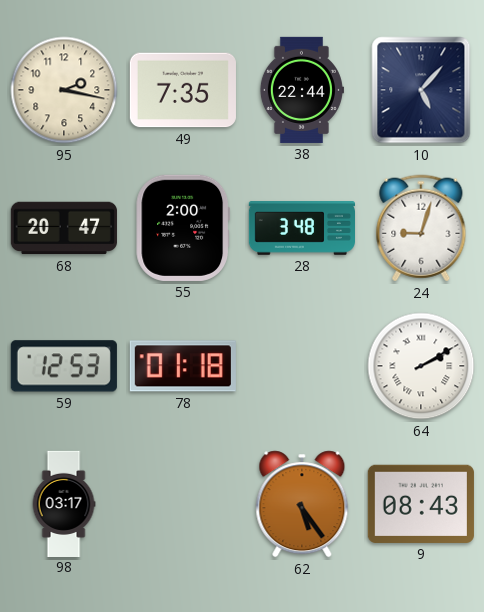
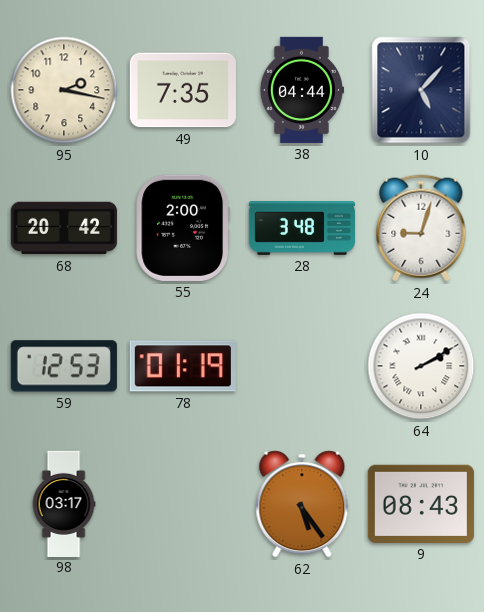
38: 22:44 -> 04:44 (301, 90)
68: 20:47 -> 20:42 (64, 228)
78: 01:18 -> 01:19 (183, 366)
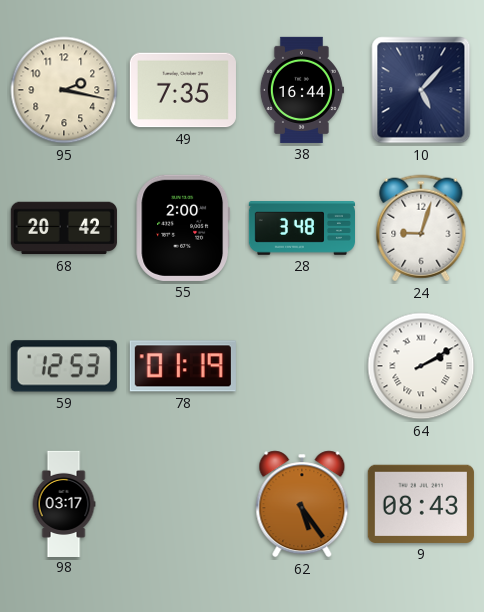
38: 04:44 -> 16:44 (301, 90)
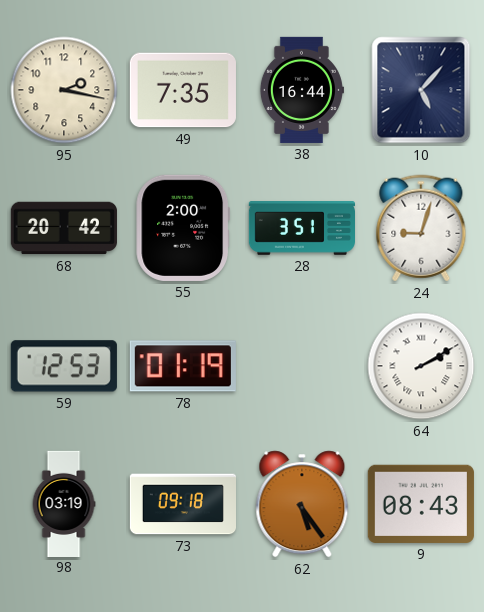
28: 3:48 -> 3:51 (301, 228)
98: 03:17 -> 03:19 (64, 503)
73: none -> 09:18 (182, 504)
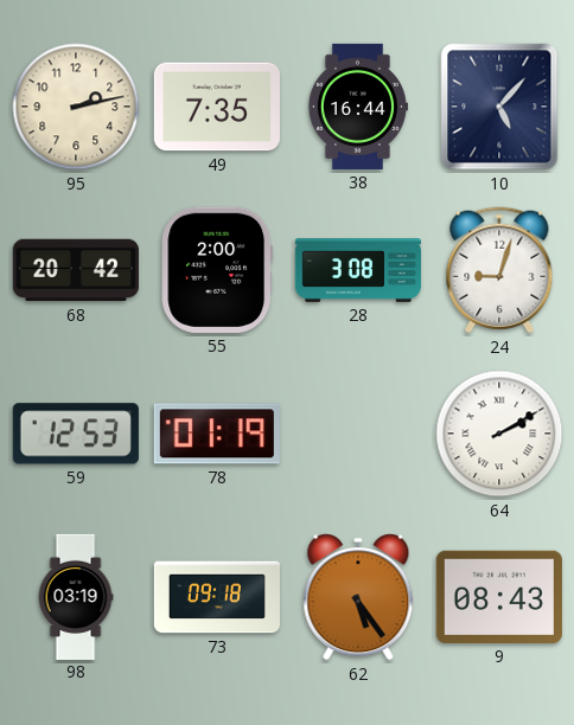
95: 2:17 -> 2:13 (76, 107)
28: 3:51 -> 3:08 (357, 270)
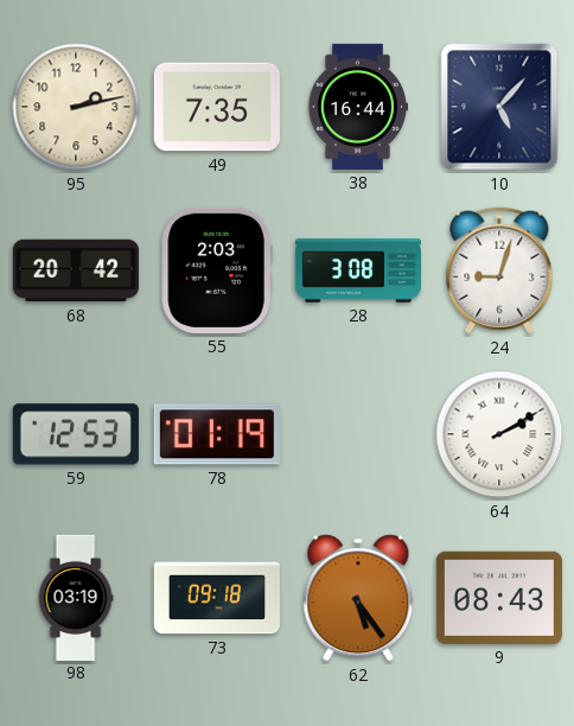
55: 2:00 -> 2:03 (217, 270)
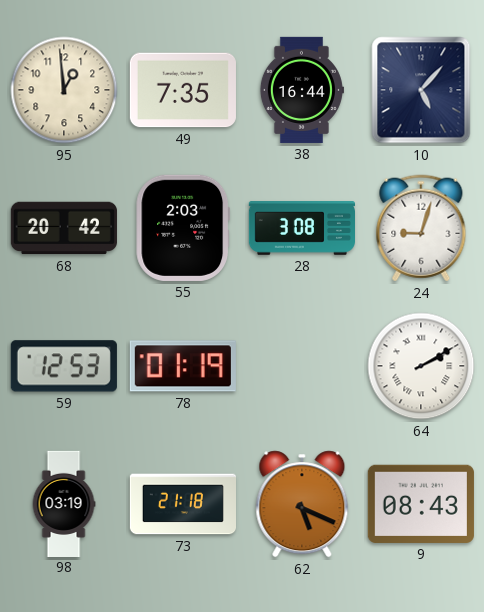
95: 2:13 -> 12:59 (64, 90)
73: 09:18 -> 21:18 (182, 504)
62: 5:24 -> 5:19 (302, 504)
